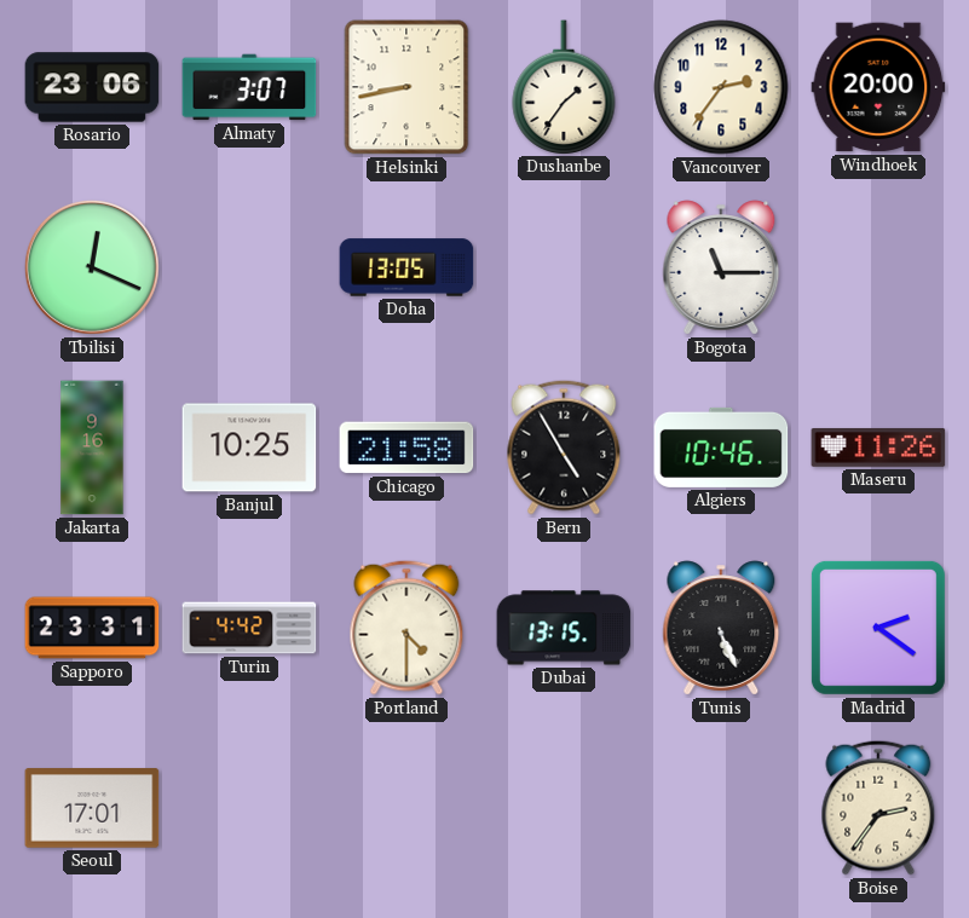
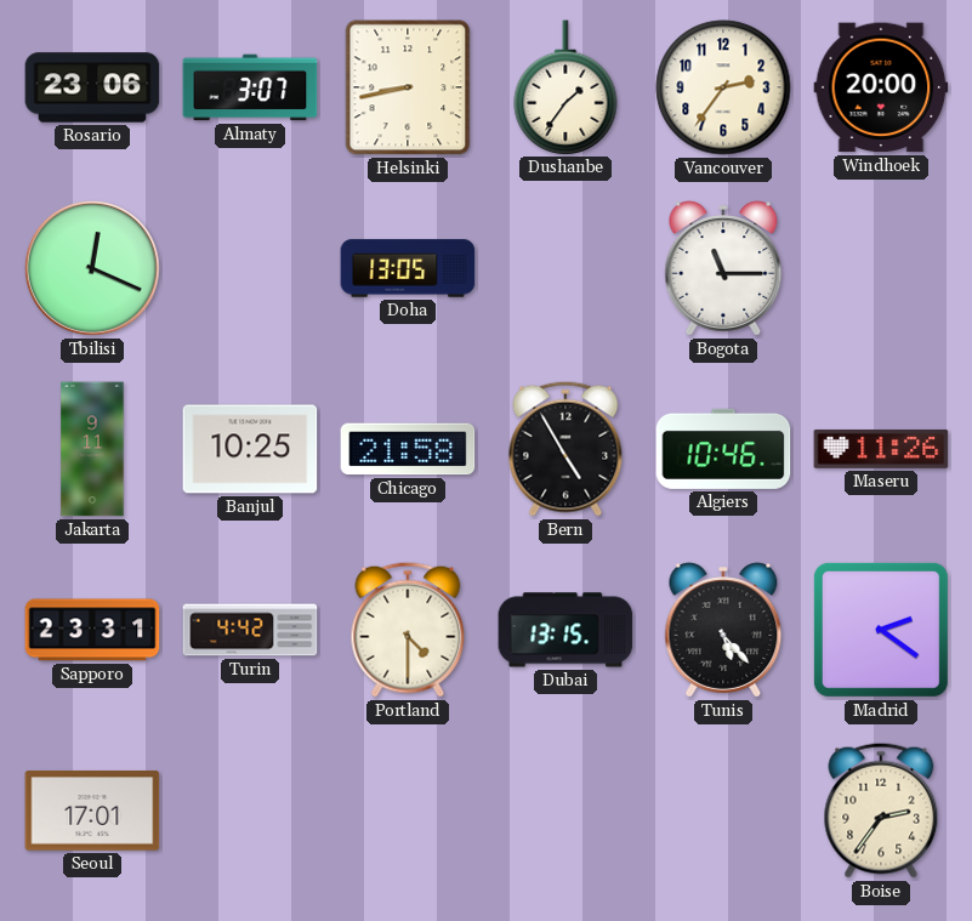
Jakarta: 9:16 -> 9:11 (92, 449)
Tunis: 5:26 -> 5:23 (723, 630)
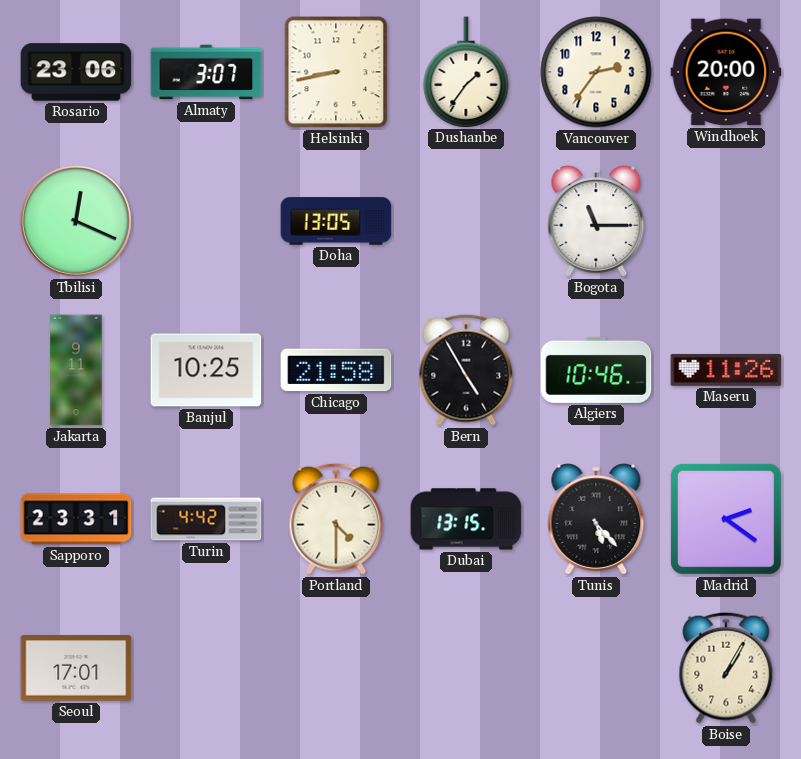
Boise: 2:36 -> 1:05 (726, 668)
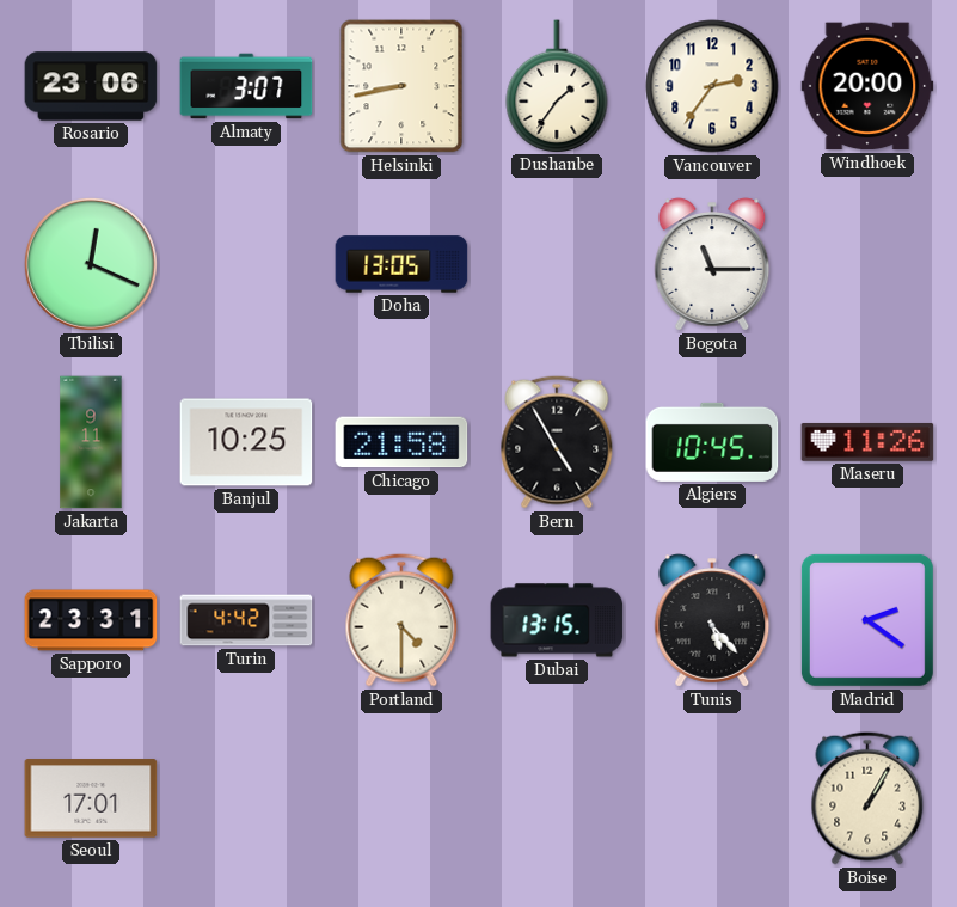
Algiers: 10:46 -> 10:45 (712, 442)
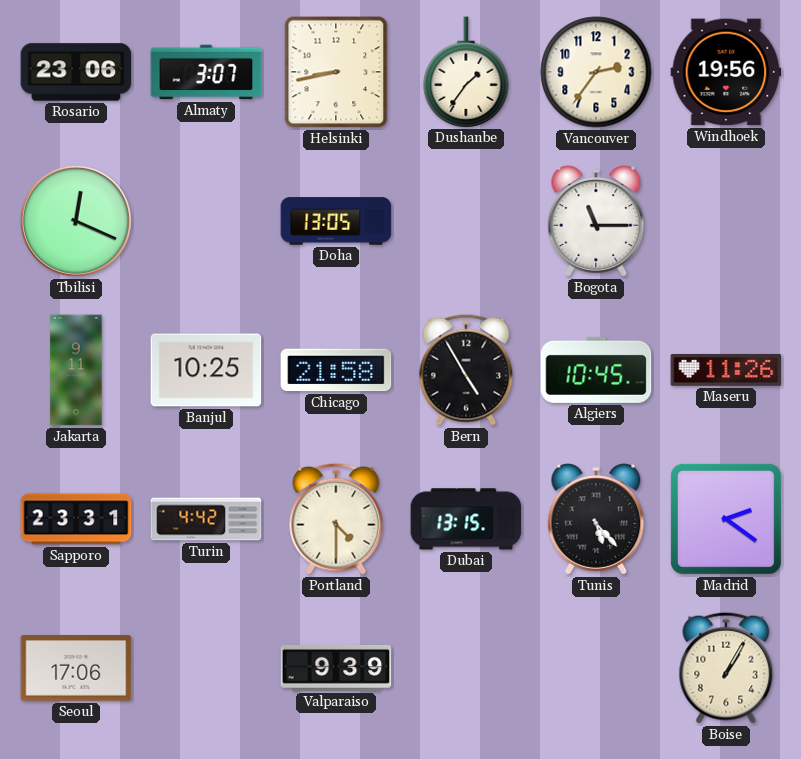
Windhoek: 20:00 -> 19:56 (726, 72)
Seoul: 17:01 -> 17:06 (76, 668)
Valparaiso: none -> 9:39 (336, 668)
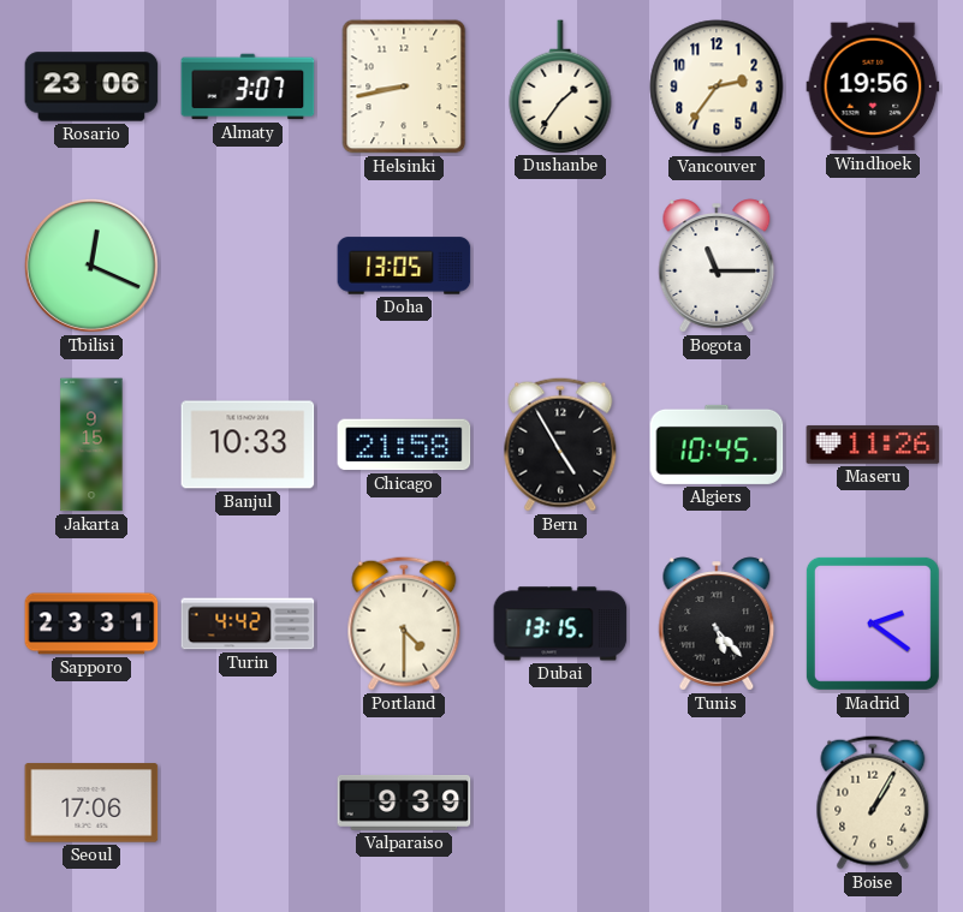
Jakarta: 9:11 -> 9:15 (91, 445)
Banjul: 10:25 -> 10:33 (248, 445)
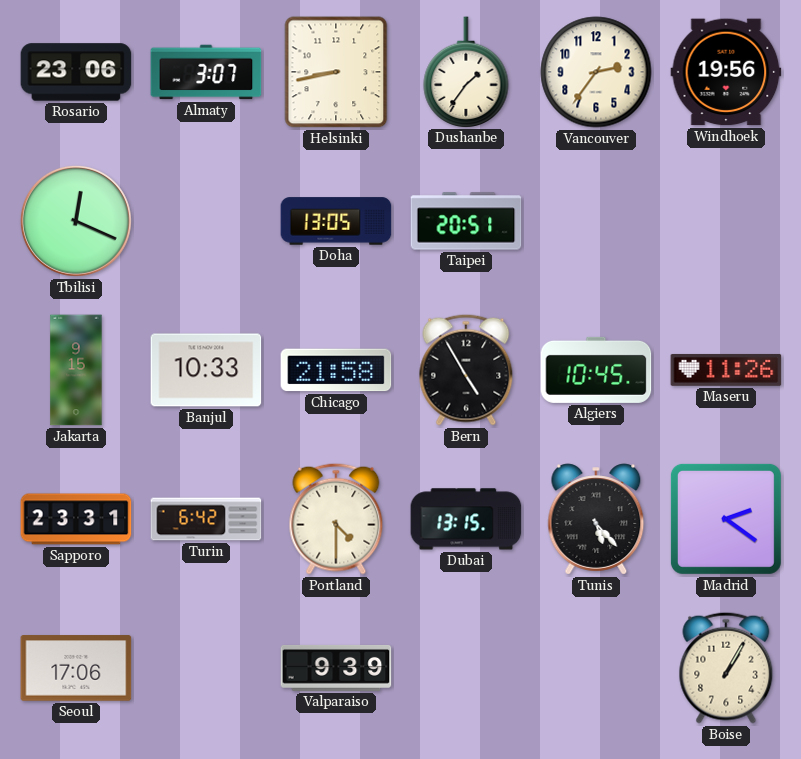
Taipei: none -> 20:51 (466, 221)
Bogota: 11:15 -> none (717, 266)
Turin: 4:42 -> 6:42 (206, 519)
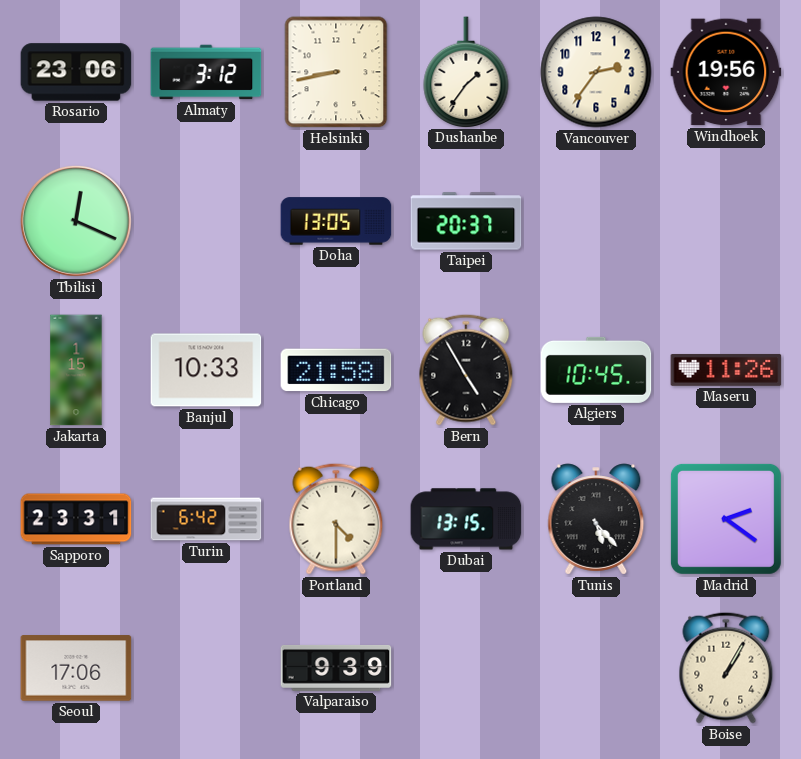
Almaty: 3:07 -> 3:12 (206, 72)
Taipei: 20:51 -> 20:37 (466, 221)
Jakarta: 9:15 -> 1:15 (76, 370)
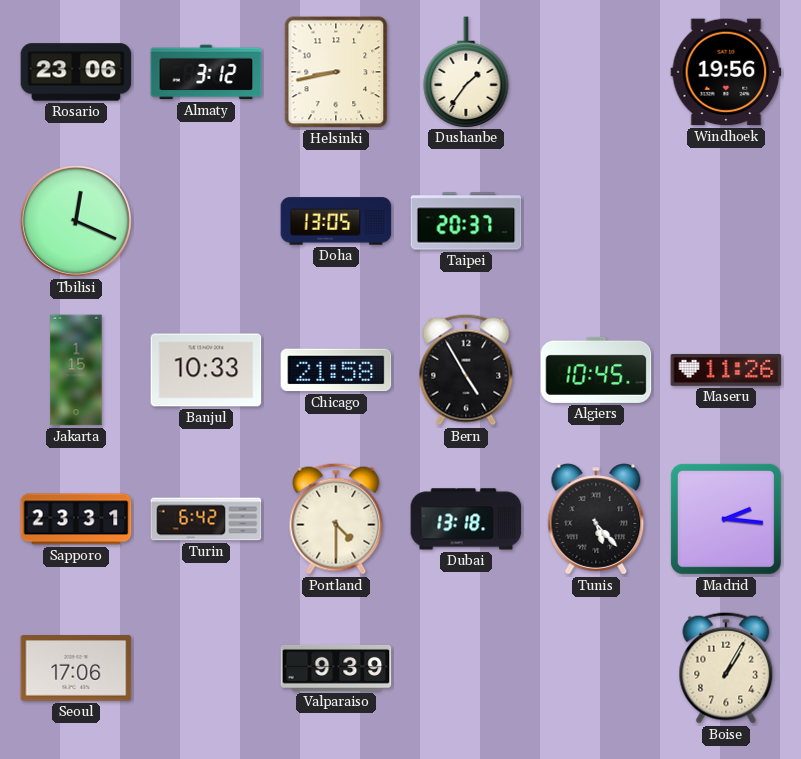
Vancouver: 2:36 -> none (596, 72)
Dubai: 13:15 -> 13:18 (466, 519)
Madrid: 2:21 -> 2:16 (726, 519)
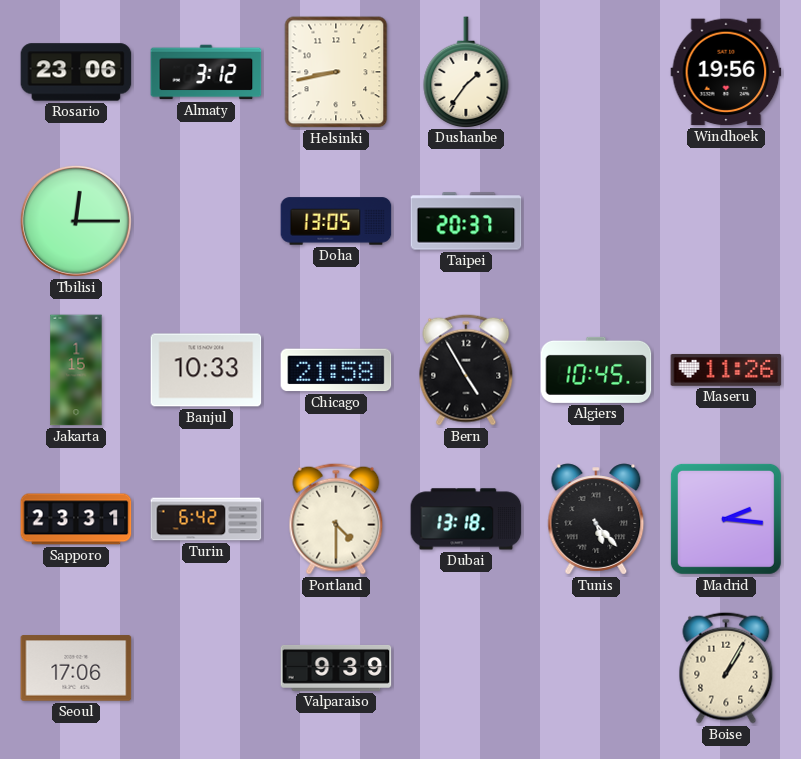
Tbilisi: 12:19 -> 12:15 (76, 221)
